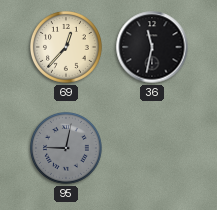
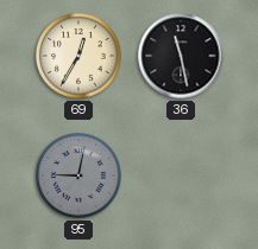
69: 12:37 -> 12:35 (80, 57)
36: 11:32 -> 11:28 (181, 56)
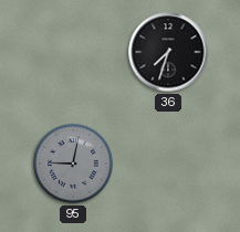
69: 12:35 -> none (80, 57)
36: 11:28 -> 7:33 (168, 52)
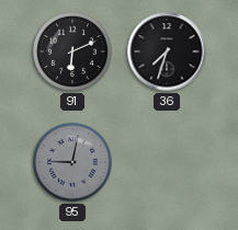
91: none -> 6:11 (73, 53)
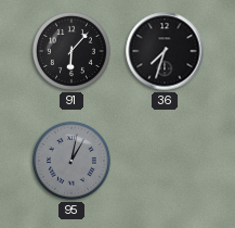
91: 6:11 -> 6:07 (73, 52)
95: 9:02 -> 1:02 (73, 162)
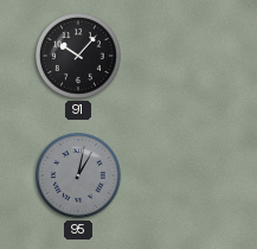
91: 6:07 -> 10:07 (79, 57)
36: 7:33 -> none (165, 51)
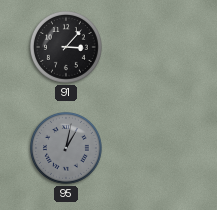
91: 10:07 -> 3:07 (67, 48)
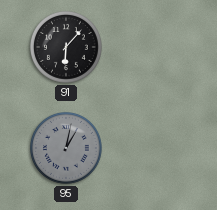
91: 3:07 -> 6:07 (67, 48)
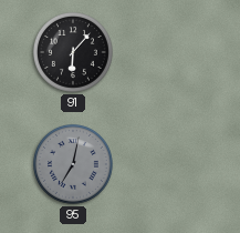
95: 1:02 -> 7:02 (74, 165)
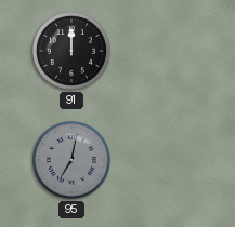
91: 6:07 -> 12:00 (73, 52)
